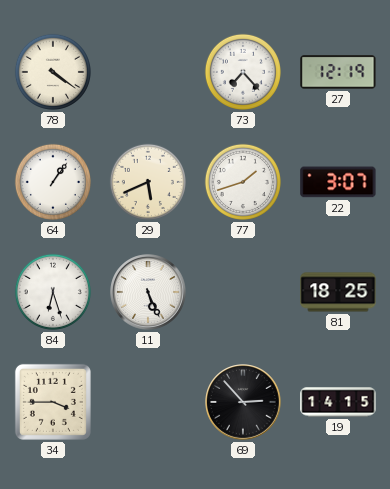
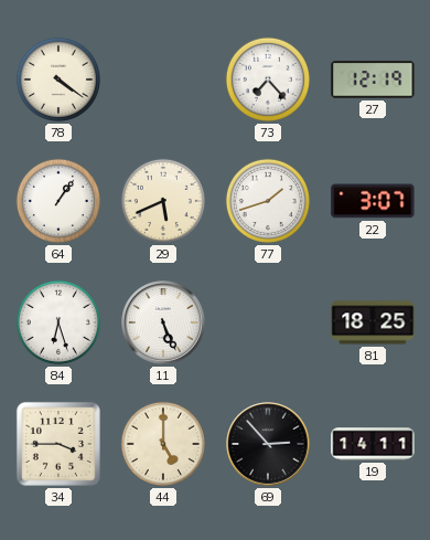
44: none -> 5:00 (163, 444)
19: 14:15 -> 14:11 (373, 444)
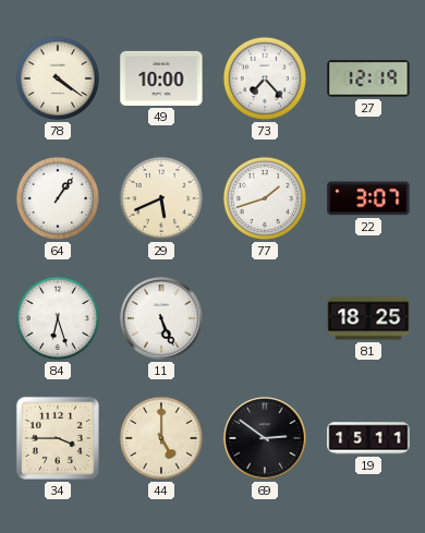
49: none -> 10:00 (161, 78)
69: 2:53 -> 2:51 (265, 438)
19: 14:11 -> 15:11 (368, 438)
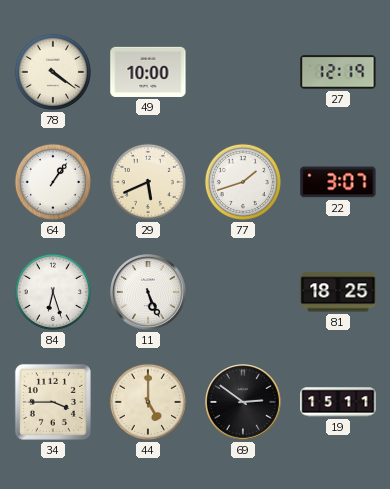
73: 7:23 -> none (265, 78)
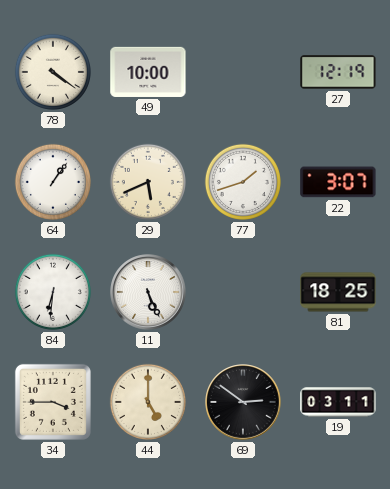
84: 6:27 -> 6:31 (53, 292)
19: 15:11 -> 03:11 (338, 402)
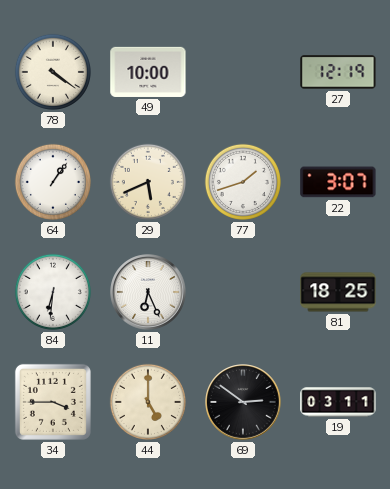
11: 5:26 -> 6:26 (148, 292)
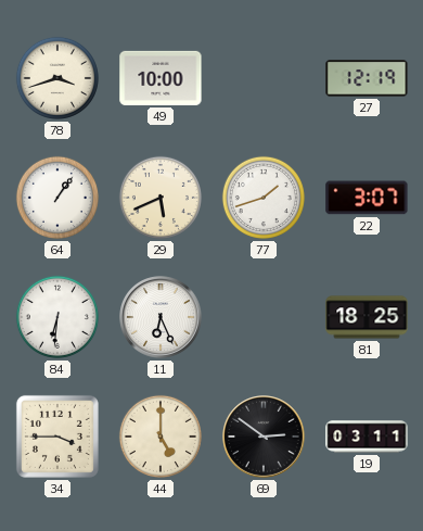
78: 4:21 -> 3:42 (57, 78)
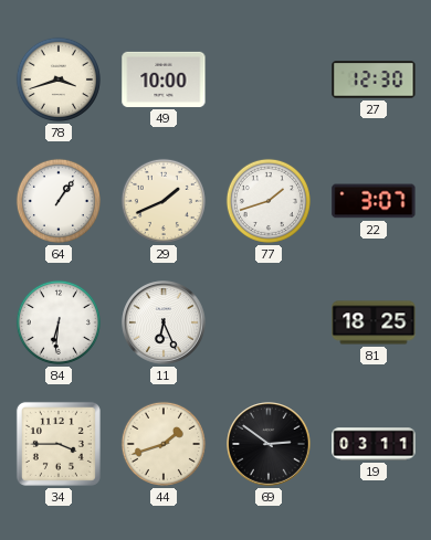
27: 12:19 -> 12:30 (374, 80)
29: 5:41 -> 1:41 (164, 201)
44: 5:00 -> 1:42 (164, 444)
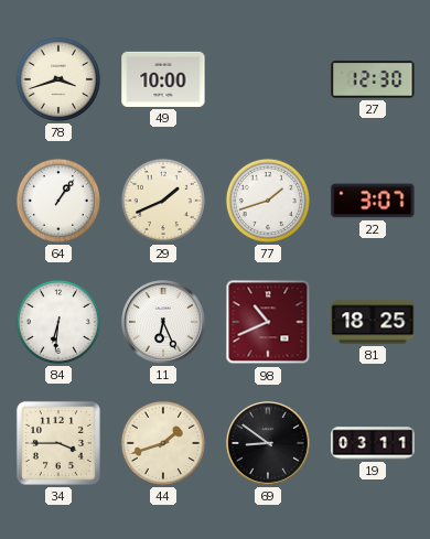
98: none -> 10:41 (268, 322)
69: 2:51 -> 8:51 (268, 443)
